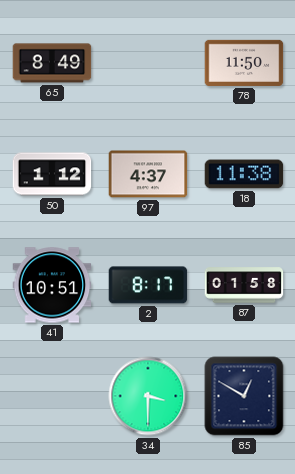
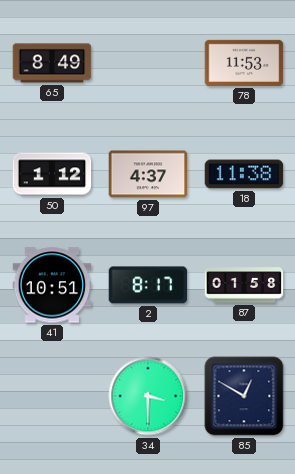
78: 11:50 -> 11:53 (244, 63)
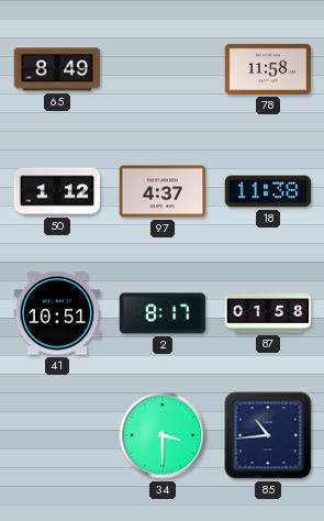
78: 11:53 -> 11:58 (268, 69)
85: 12:50 -> 10:44 (268, 435)
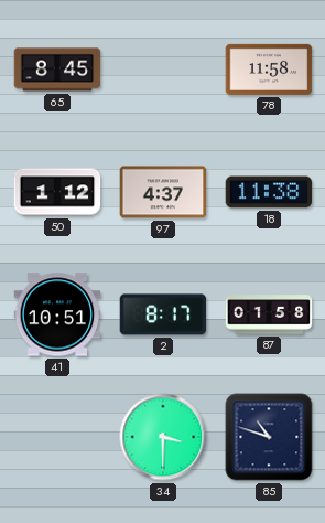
65: 8:49 -> 8:45 (57, 70)
85: 10:44 -> 10:48 (269, 437)
